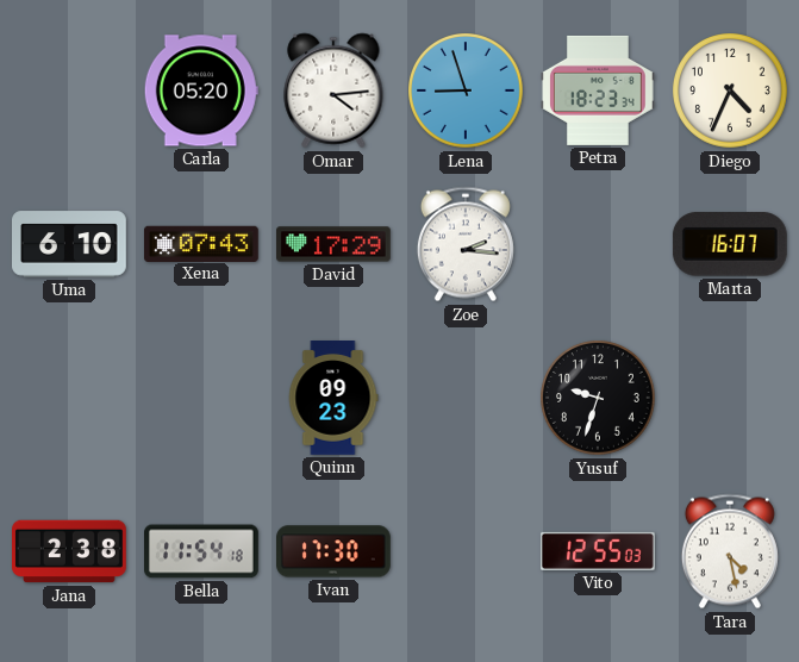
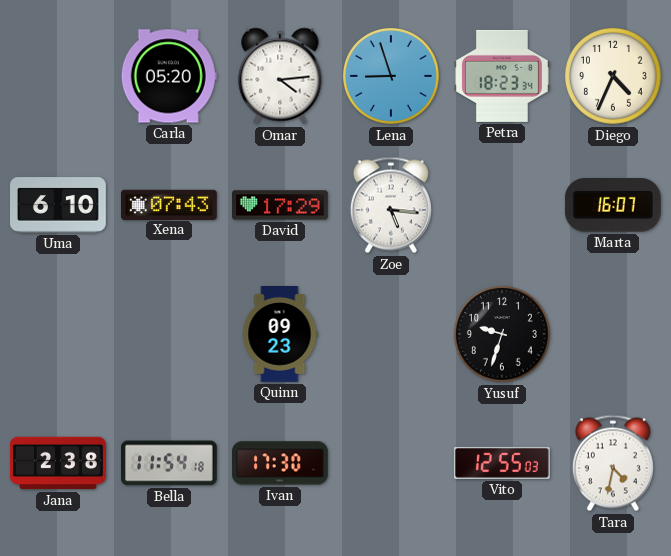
Zoe: 2:16 -> 5:16 (391, 205)
Tara: 4:28 -> 4:32 (613, 463)
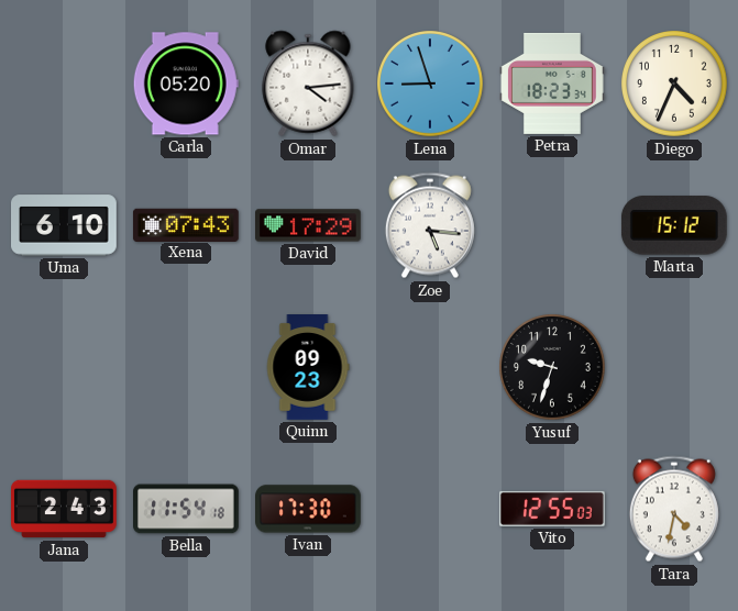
Marta: 16:07 -> 15:12 (674, 225)
Jana: 2:38 -> 2:43 (65, 509)
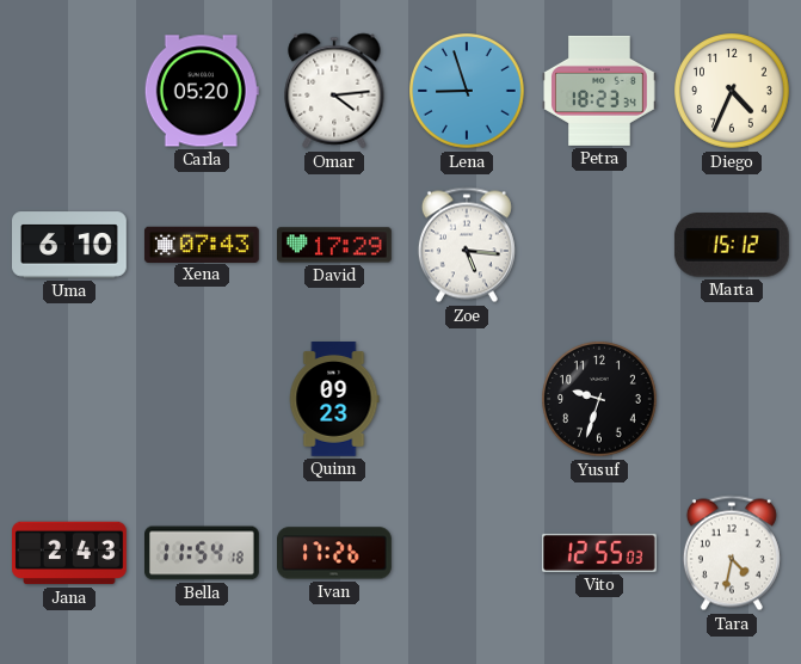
Ivan: 17:30 -> 17:26 (335, 553)
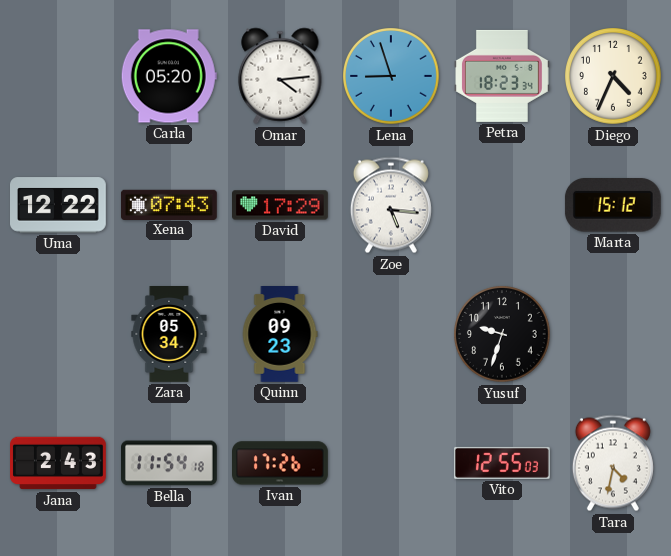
Uma: 6:10 -> 12:22 (59, 205)
Zara: none -> 05:34 (169, 335)
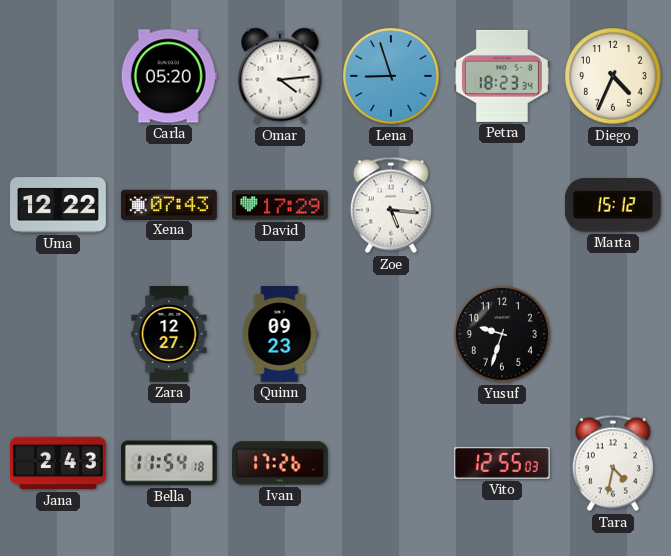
Zara: 05:34 -> 12:27 (169, 335)
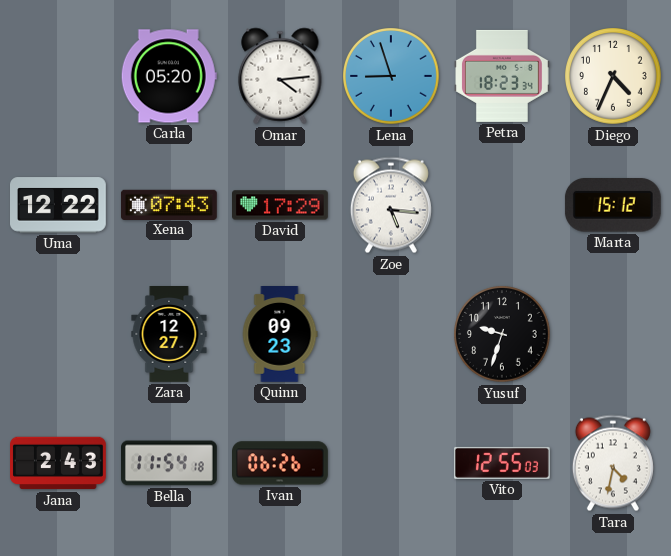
Ivan: 17:26 -> 06:26 (281, 463)
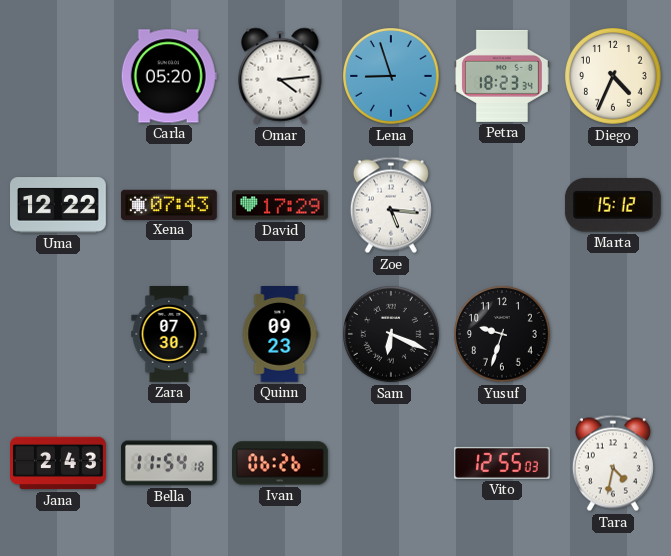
Zara: 12:27 -> 07:30 (169, 335)
Sam: none -> 6:19 (392, 335)
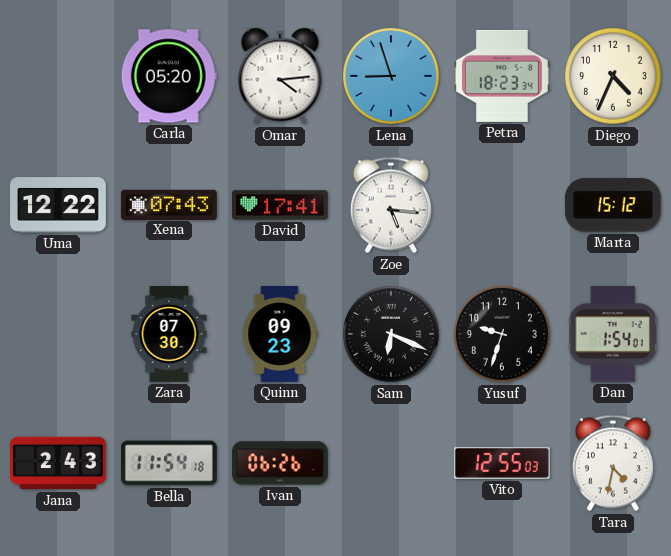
David: 17:29 -> 17:41 (281, 205)
Dan: none -> 1:54 (613, 334)
